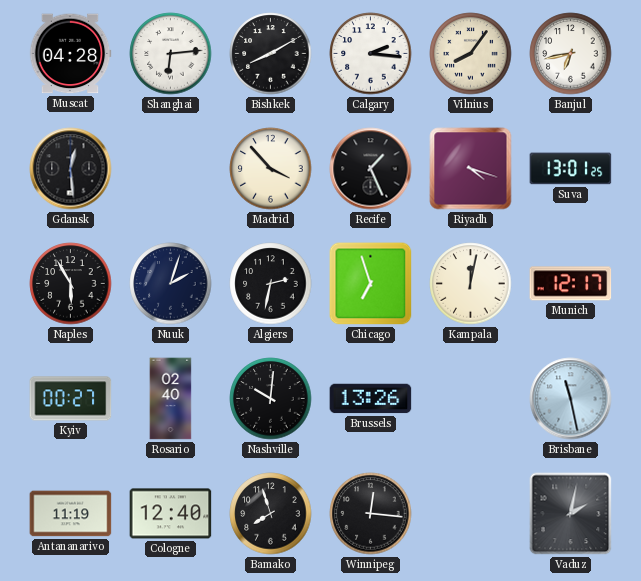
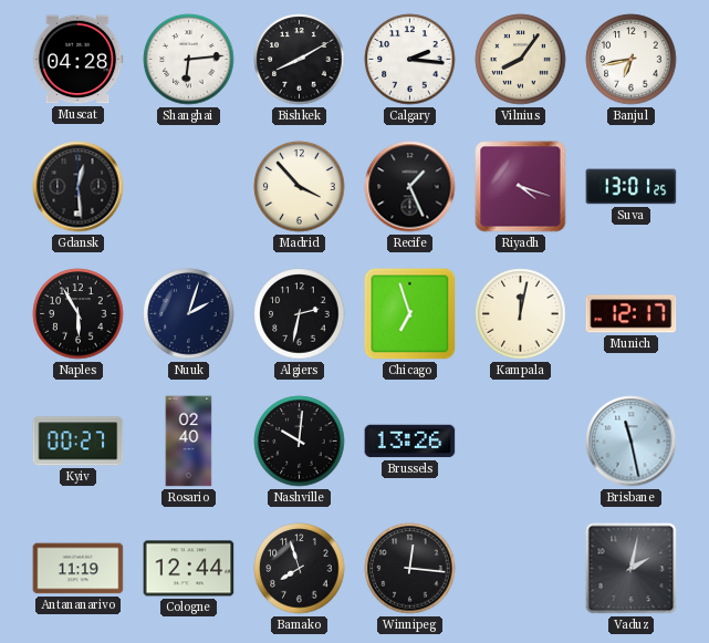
Cologne: 12:40 -> 12:44 (189, 569)
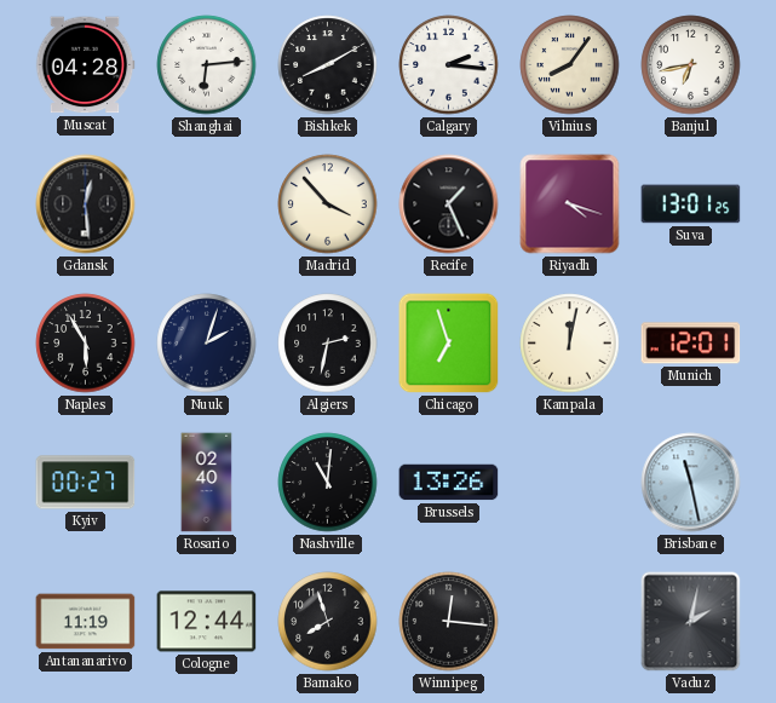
Munich: 12:17 -> 12:01 (691, 344)
Nashville: 10:01 -> 11:01 (328, 483)
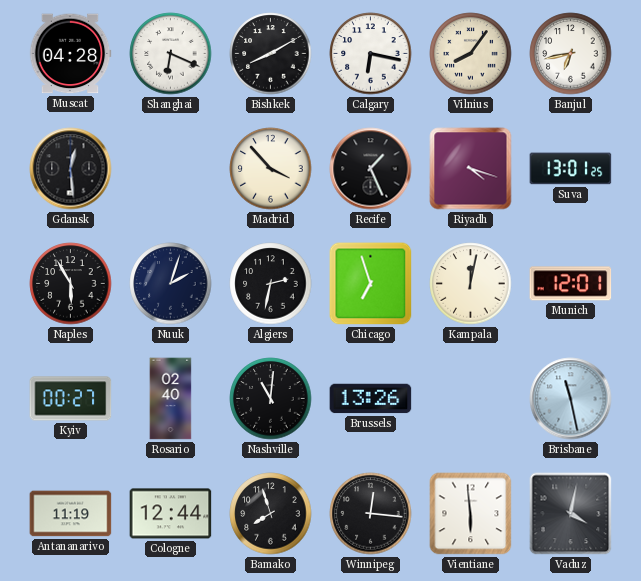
Shanghai: 6:14 -> 6:19 (171, 54)
Calgary: 2:16 -> 6:17 (371, 54)
Vientiane: none -> 5:59 (471, 514)
Vaduz: 2:02 -> 4:02 (571, 514)
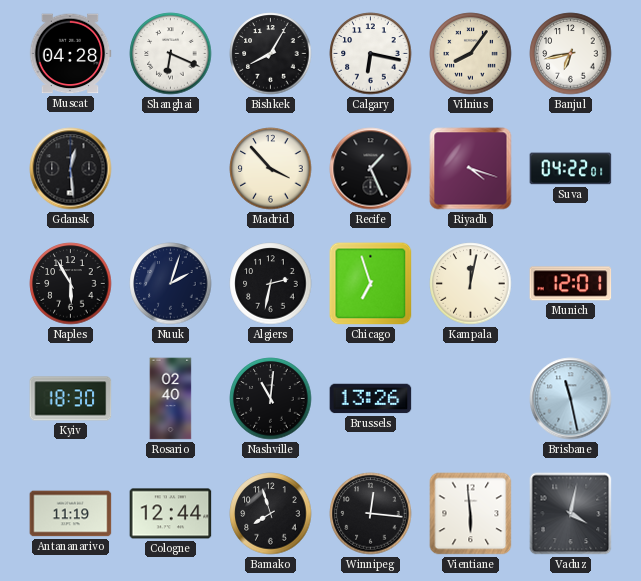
Bishkek: 8:10 -> 8:05 (271, 54)
Suva: 13:01 -> 04:22 (571, 169)
Kyiv: 00:27 -> 18:30 (71, 399)
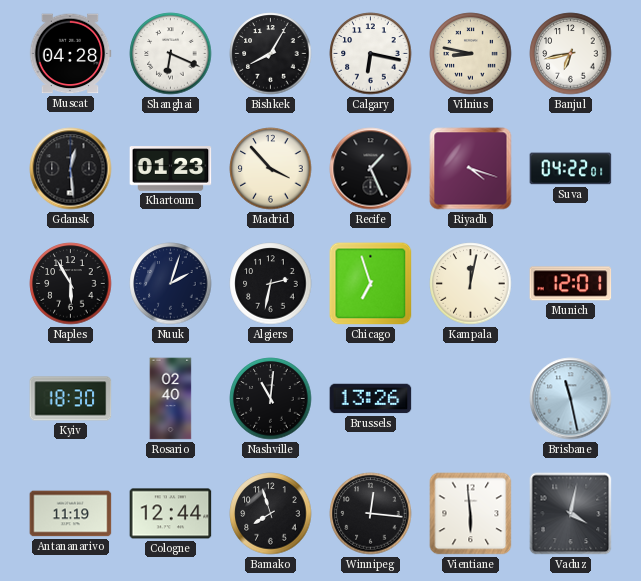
Vilnius: 8:06 -> 8:47 (471, 54)
Khartoum: none -> 01:23 (171, 169)
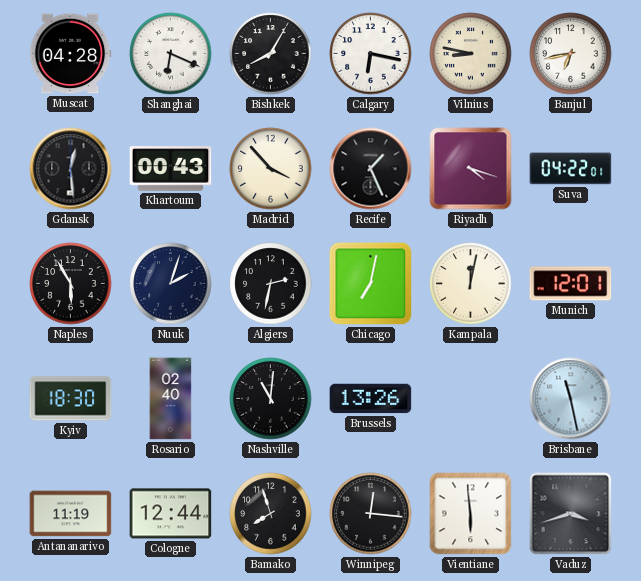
Khartoum: 01:23 -> 00:43 (171, 169)
Chicago: 6:57 -> 7:02 (371, 284)
Vaduz: 4:02 -> 3:42 (571, 514)
